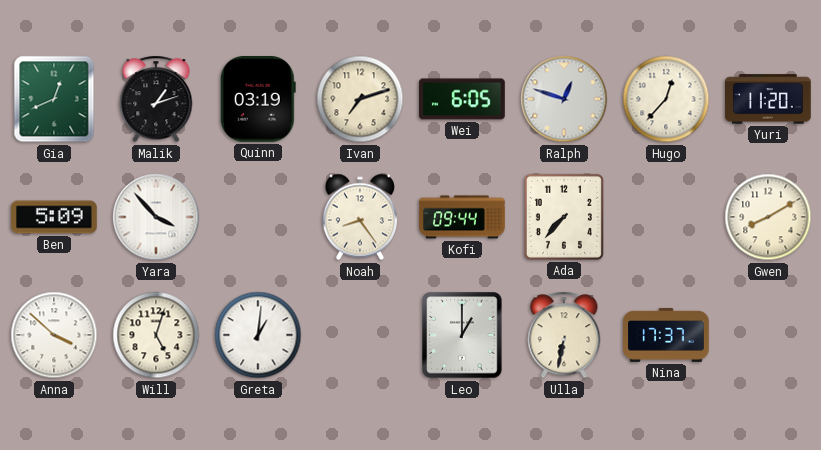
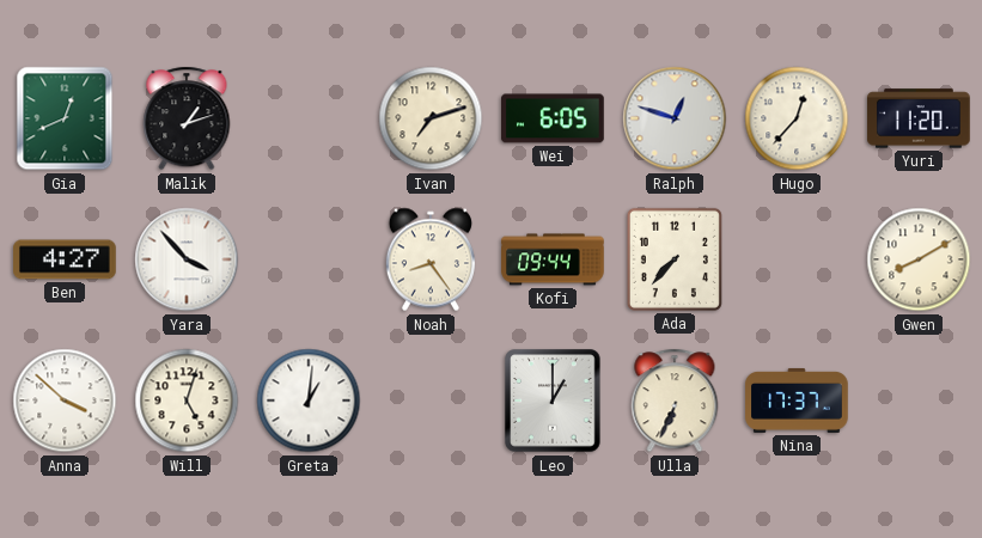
Quinn: 03:19 -> none (258, 100)
Ben: 5:09 -> 4:27 (65, 259)
Ulla: 6:32 -> 6:34 (675, 401)
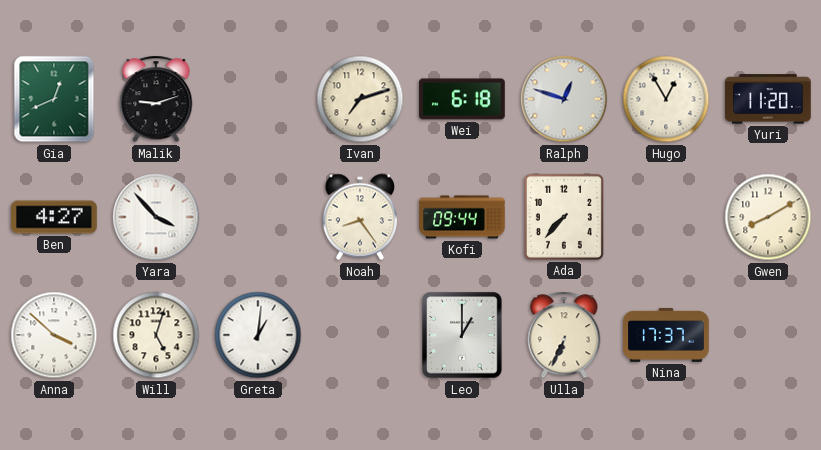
Malik: 1:12 -> 9:12 (156, 99)
Wei: 6:05 -> 6:18 (462, 99)
Hugo: 12:37 -> 12:55 (666, 99)
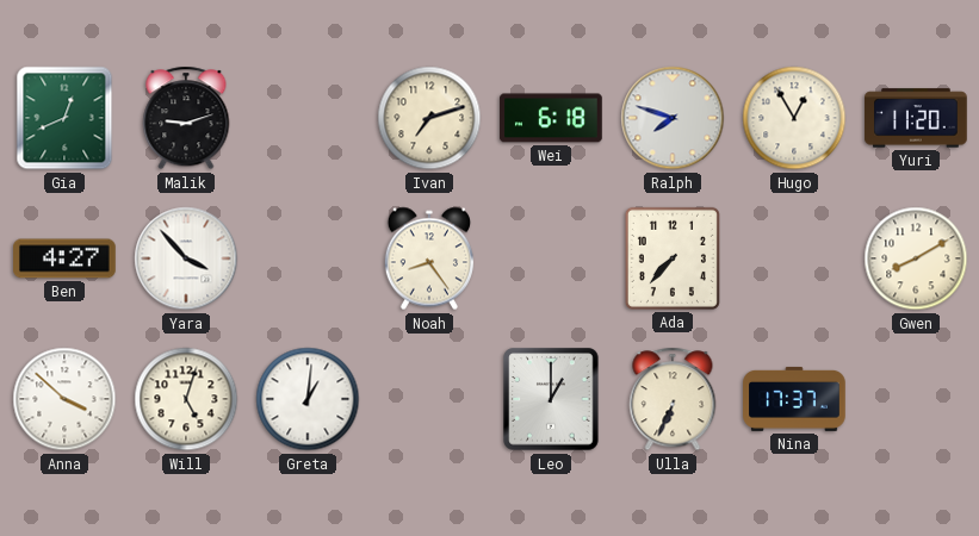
Ralph: 12:48 -> 7:48 (673, 118)
Kofi: 09:44 -> none (462, 217)
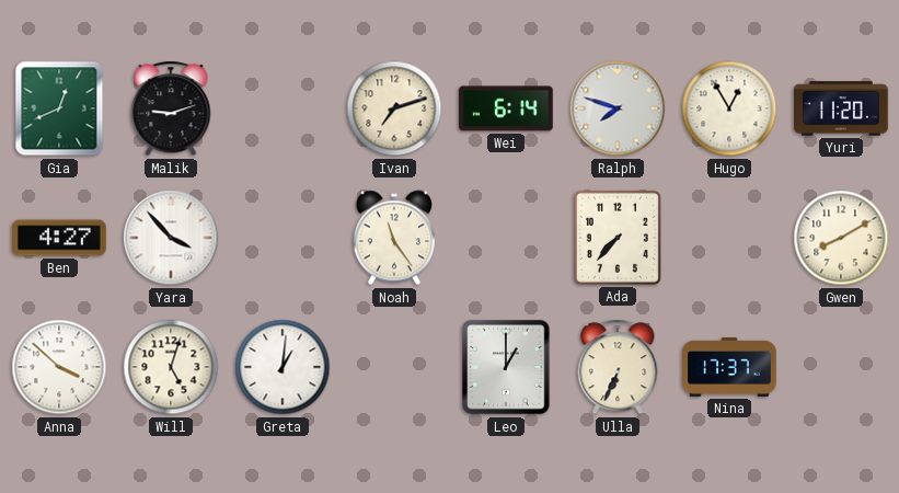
Wei: 6:18 -> 6:14 (506, 108)
Noah: 8:24 -> 11:24 (394, 238)
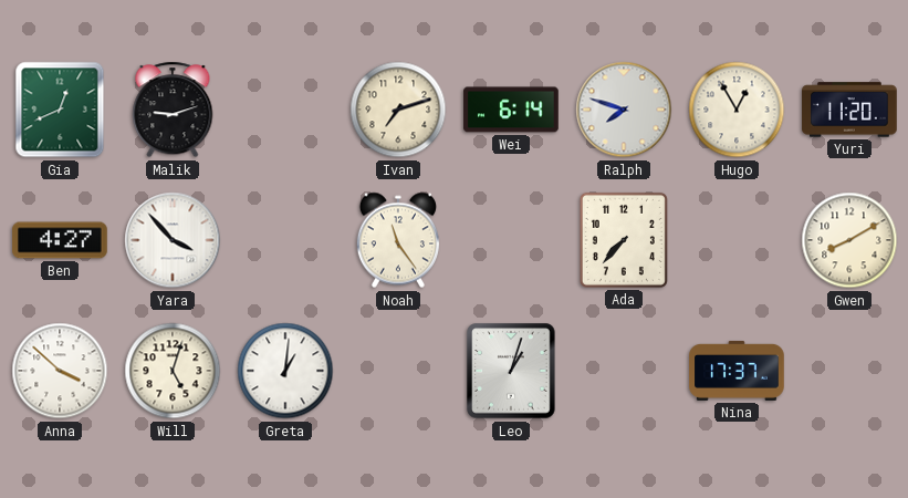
Leo: 1:00 -> 1:03 (511, 371)
Ulla: 6:34 -> none (618, 367)
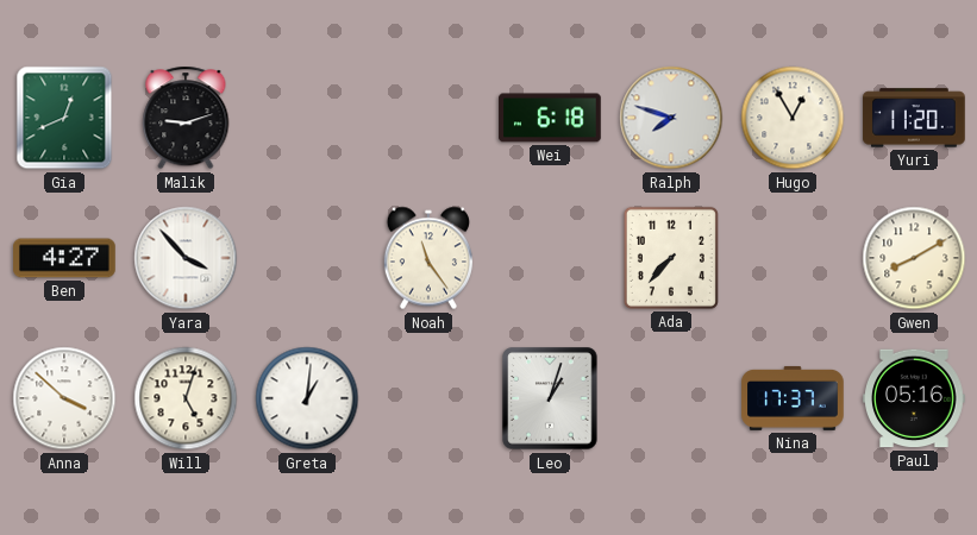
Ivan: 7:12 -> none (398, 110)
Wei: 6:14 -> 6:18 (550, 118)
Paul: none -> 05:16 (914, 398)
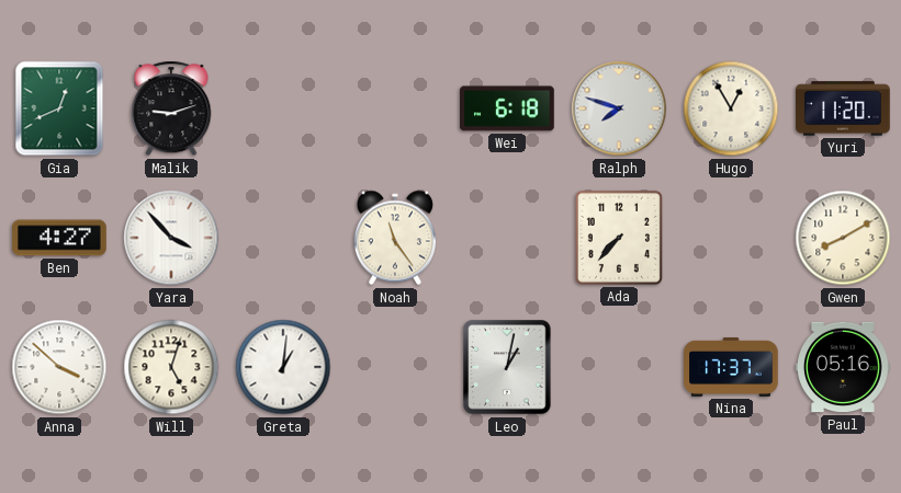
Leo: 1:03 -> 1:02 (507, 367)
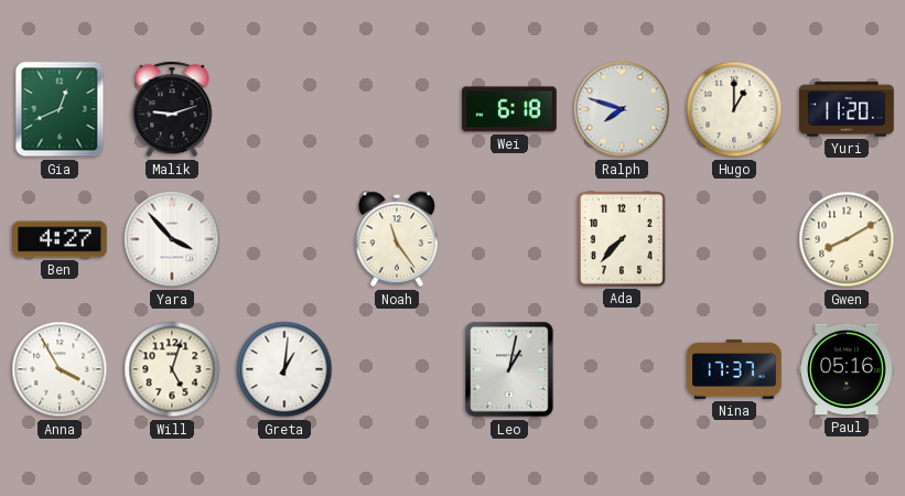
Hugo: 12:55 -> 1:00 (734, 109)
Anna: 3:52 -> 3:55 (60, 369)
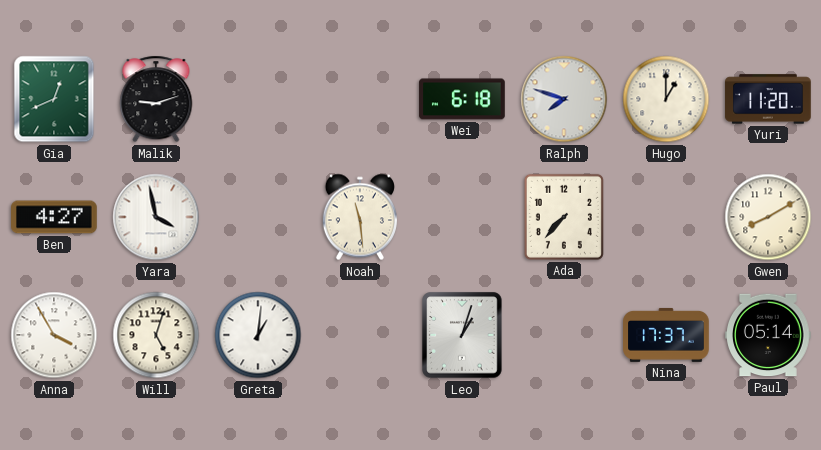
Yara: 3:53 -> 3:58 (156, 217)
Noah: 11:24 -> 11:29 (360, 217)
Leo: 1:02 -> 1:03 (462, 335)
Paul: 05:16 -> 05:14 (768, 335)
